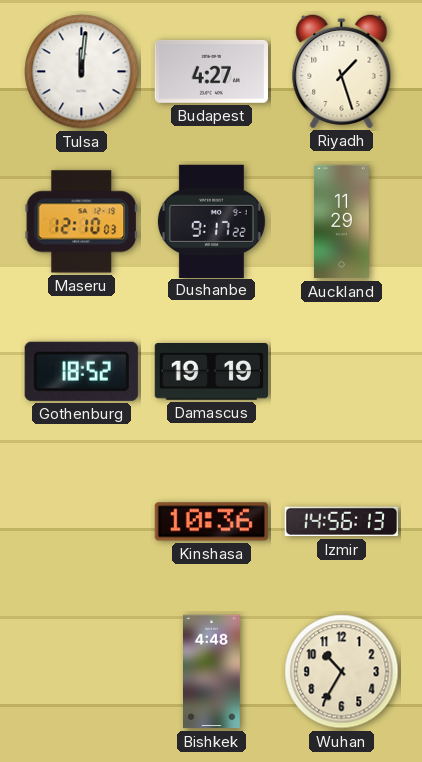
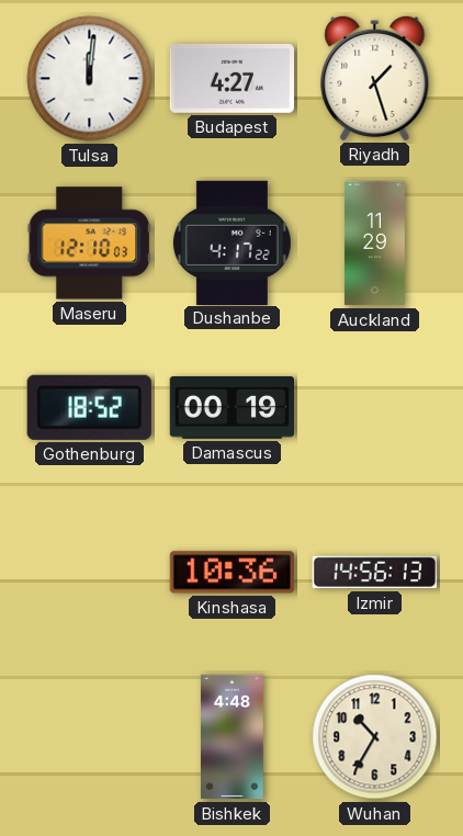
Dushanbe: 9:17 -> 4:17 (231, 242)
Damascus: 19:19 -> 00:19 (231, 408)
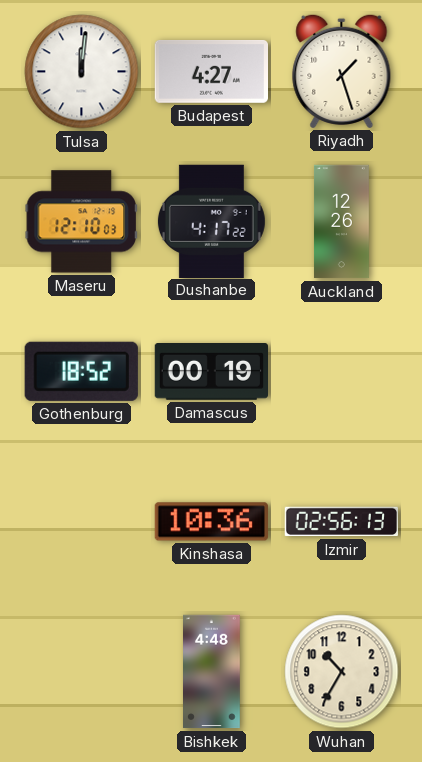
Auckland: 11:29 -> 12:26 (341, 222)
Izmir: 14:56 -> 02:56 (341, 522)
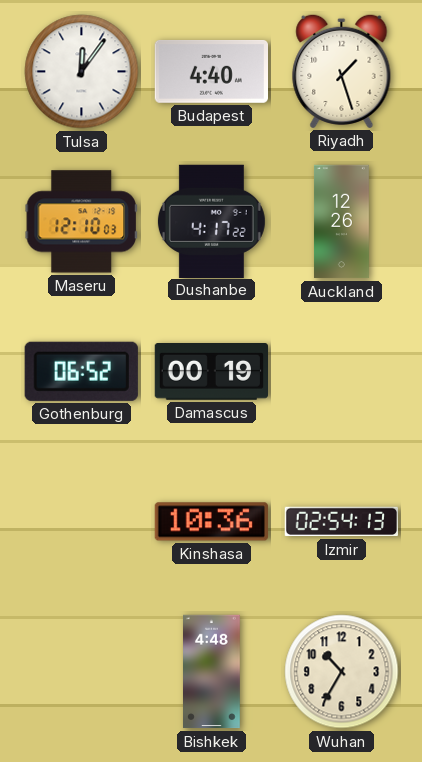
Tulsa: 12:01 -> 12:06 (82, 72)
Budapest: 4:27 -> 4:40 (211, 71)
Gothenburg: 18:52 -> 06:52 (81, 371)
Izmir: 02:56 -> 02:54 (341, 522)
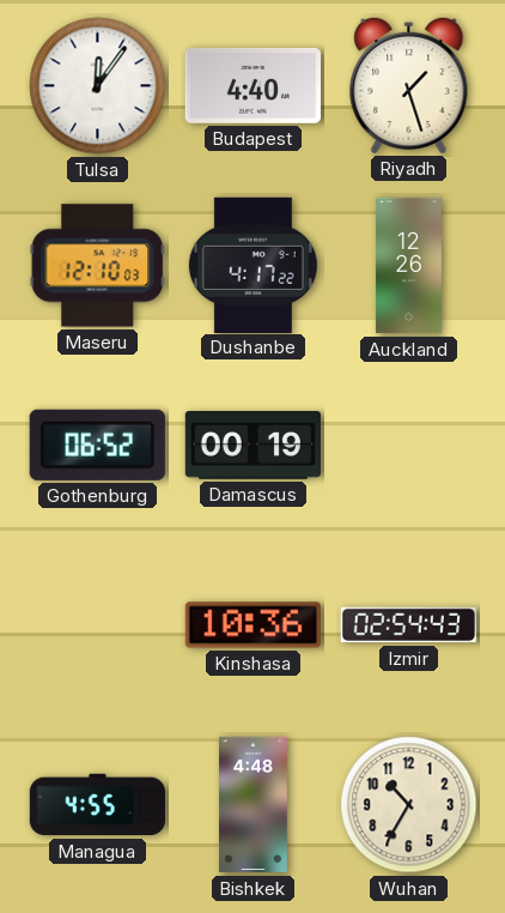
Izmir: 02:54:13 -> 02:54:43 (408, 625)
Managua: none -> 4:55 (98, 805)
